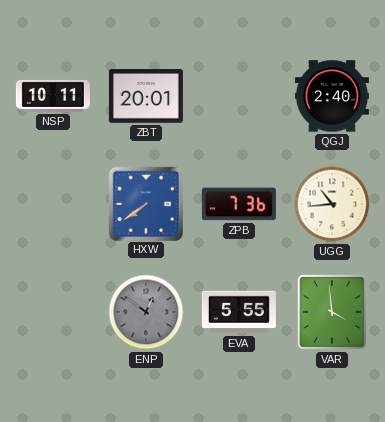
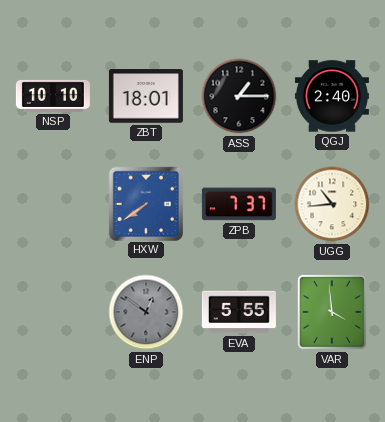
NSP: 10:11 -> 10:10 (53, 96)
ZBT: 20:01 -> 18:01 (146, 96)
ASS: none -> 1:15 (239, 96)
ZPB: 7:36 -> 7:37 (239, 204)
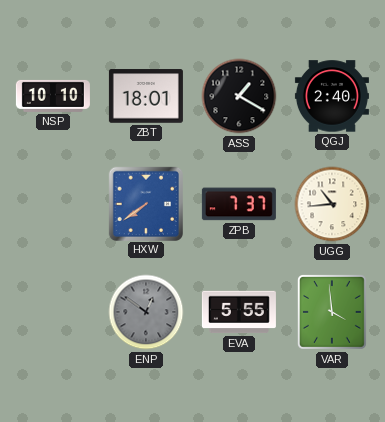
ASS: 1:15 -> 1:20 (239, 96)
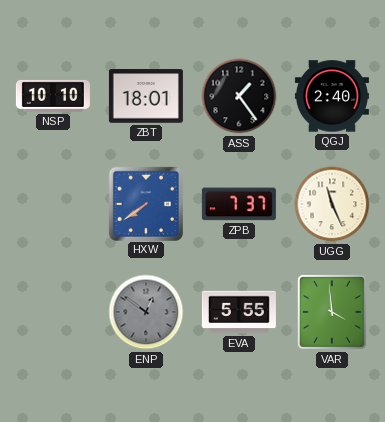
ASS: 1:20 -> 1:24 (239, 96)
UGG: 10:44 -> 11:26 (332, 204)
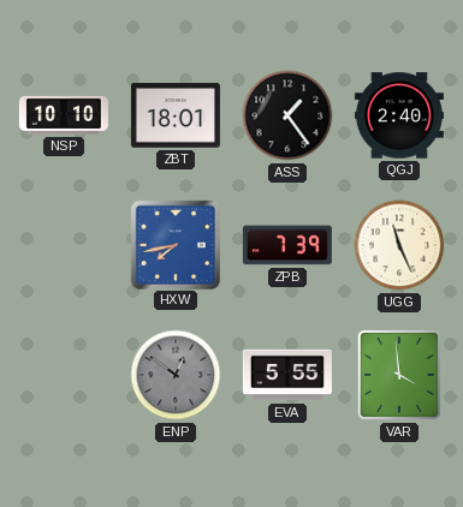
HXW: 7:39 -> 7:43 (174, 244)
ZPB: 7:37 -> 7:39 (287, 245)
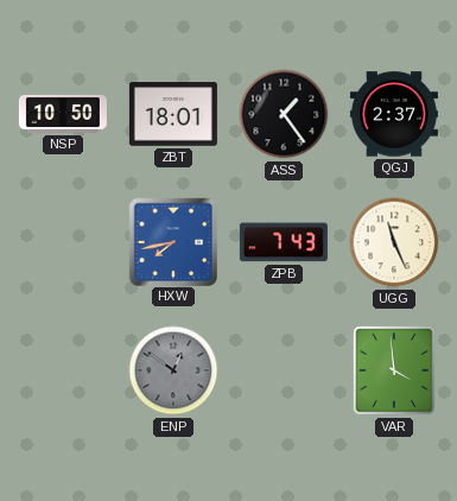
NSP: 10:10 -> 10:50 (63, 114)
QGJ: 2:40 -> 2:37 (394, 114)
ZPB: 7:39 -> 7:43 (284, 242)
EVA: 5:55 -> none (287, 375)
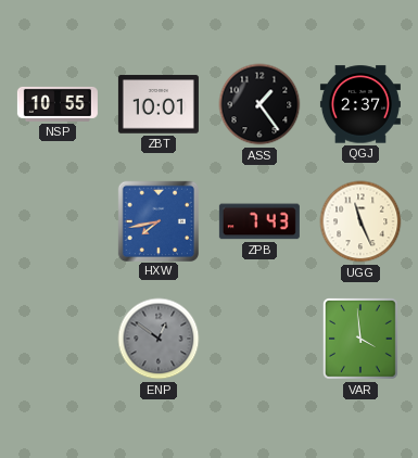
NSP: 10:50 -> 10:55 (58, 104)
ZBT: 18:01 -> 10:01 (159, 104)
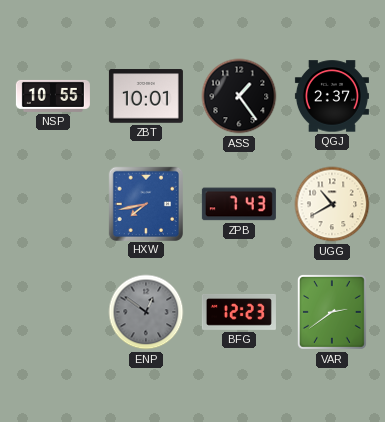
UGG: 11:26 -> 10:40 (332, 204)
BFG: none -> 12:23 (239, 312)
VAR: 3:59 -> 2:39 (333, 313)
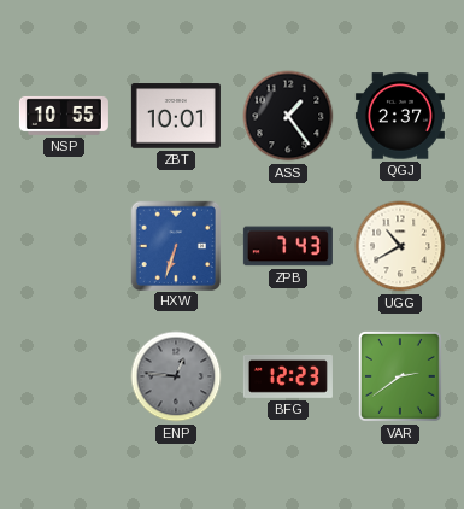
HXW: 7:43 -> 6:33 (175, 245)
ENP: 12:51 -> 12:46 (176, 376)
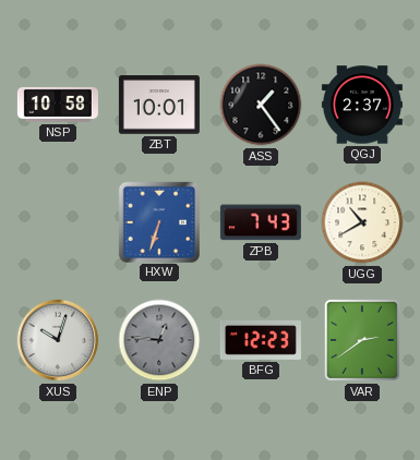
NSP: 10:55 -> 10:58 (58, 105)
XUS: none -> 10:03 (58, 340)
